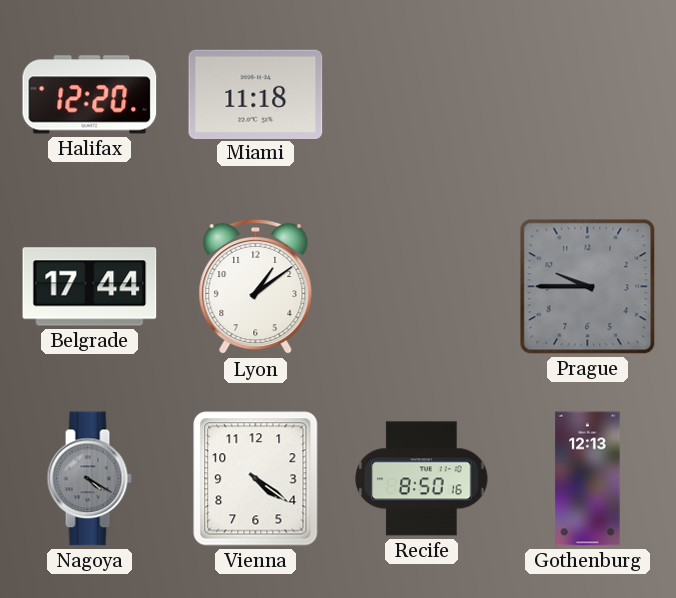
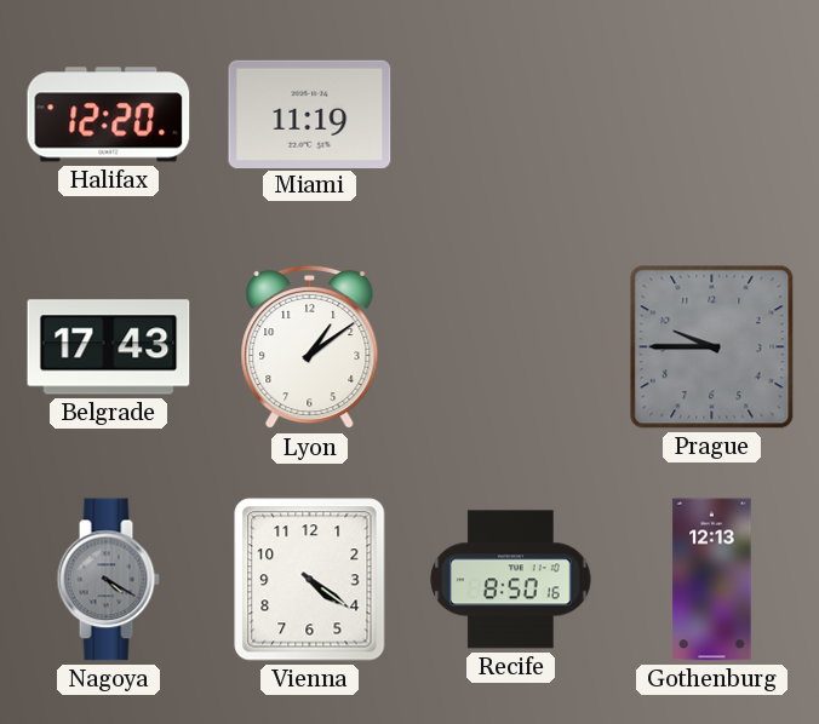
Miami: 11:18 -> 11:19 (310, 114)
Belgrade: 17:44 -> 17:43 (109, 347)
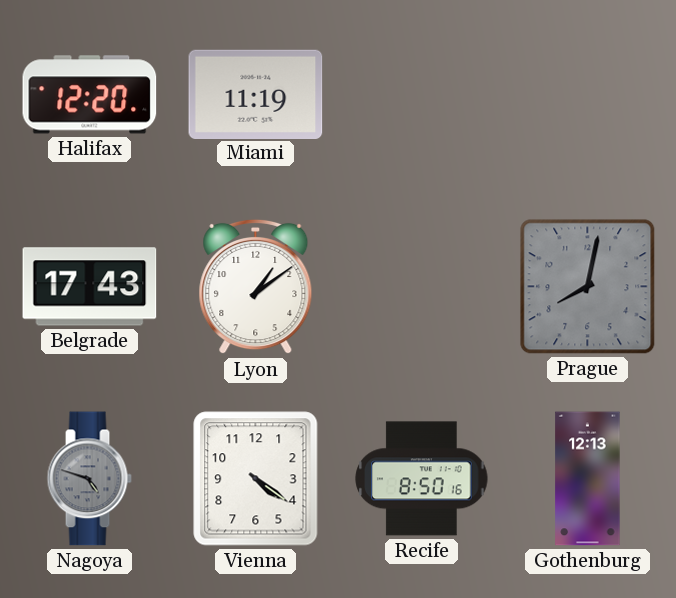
Prague: 9:45 -> 8:02 (588, 287)
Nagoya: 4:20 -> 4:48 (89, 479)
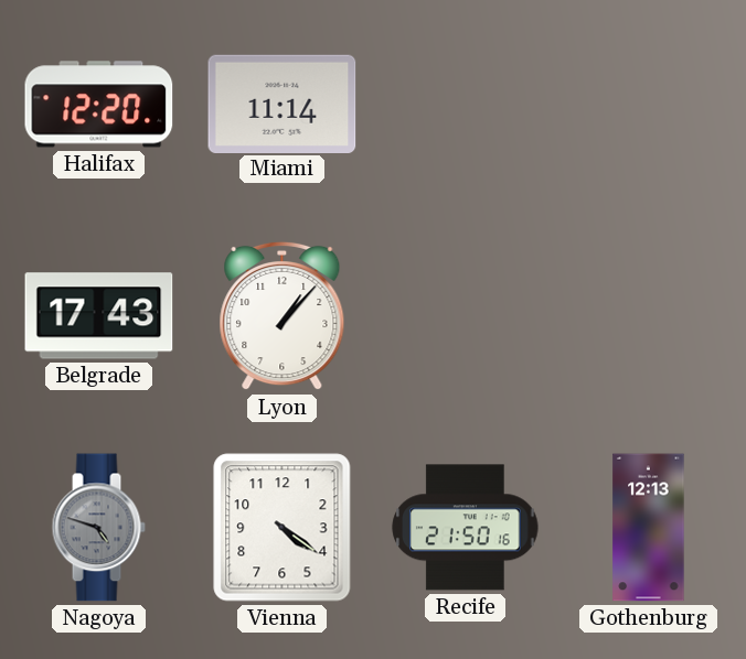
Miami: 11:19 -> 11:14 (283, 104)
Lyon: 1:09 -> 1:07 (283, 316)
Prague: 8:02 -> none (588, 287)
Recife: 8:50 -> 21:50 (466, 528)
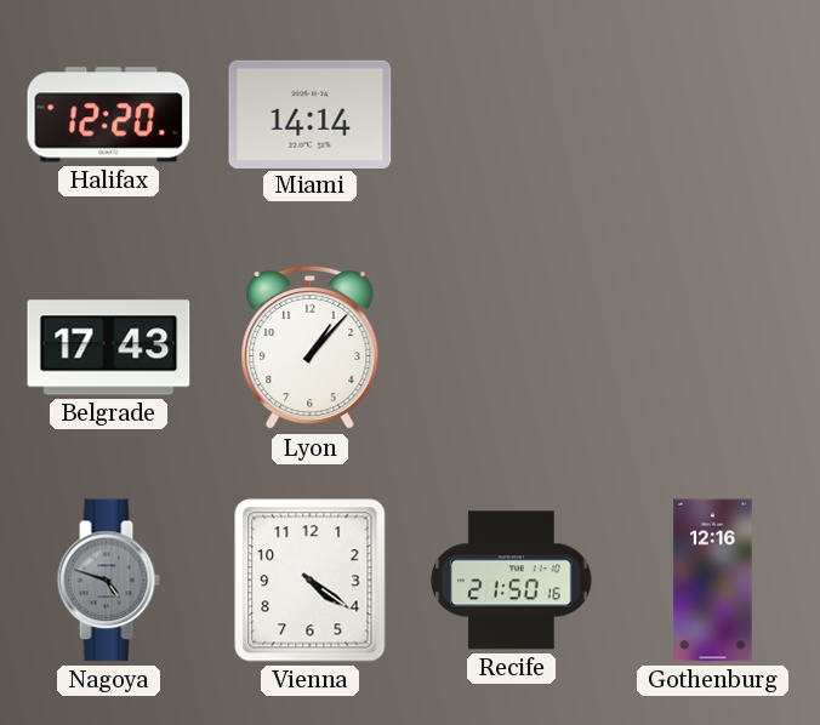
Miami: 11:14 -> 14:14 (311, 114)
Gothenburg: 12:13 -> 12:16 (713, 581)
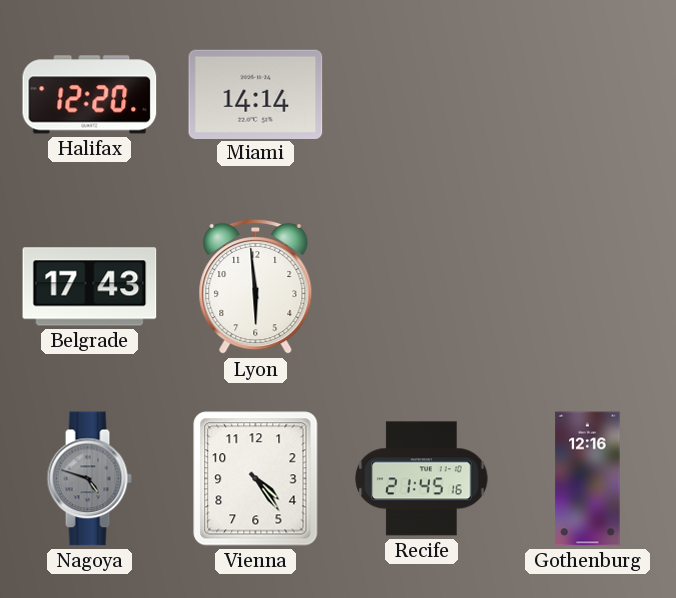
Lyon: 1:07 -> 5:59 (256, 287)
Vienna: 4:21 -> 4:24 (256, 479)
Recife: 21:50 -> 21:45 (422, 479)
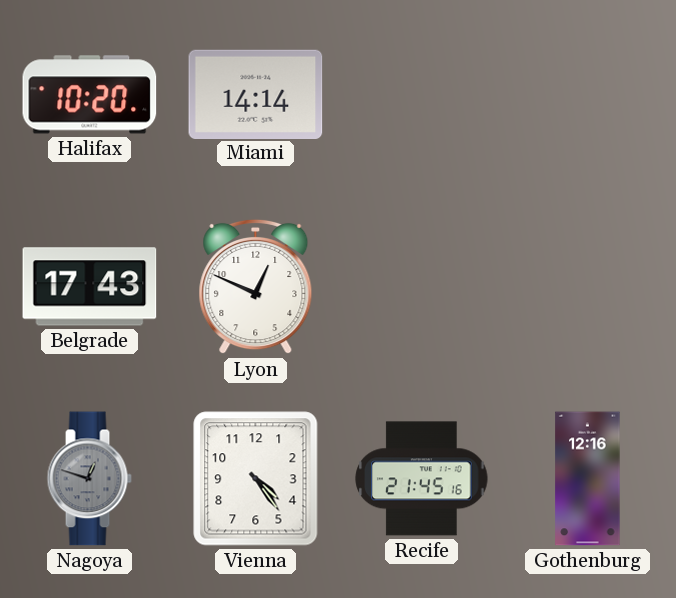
Halifax: 12:20 -> 10:20 (90, 95)
Lyon: 5:59 -> 12:49 (256, 287)
Nagoya: 4:48 -> 12:48 (89, 479)
